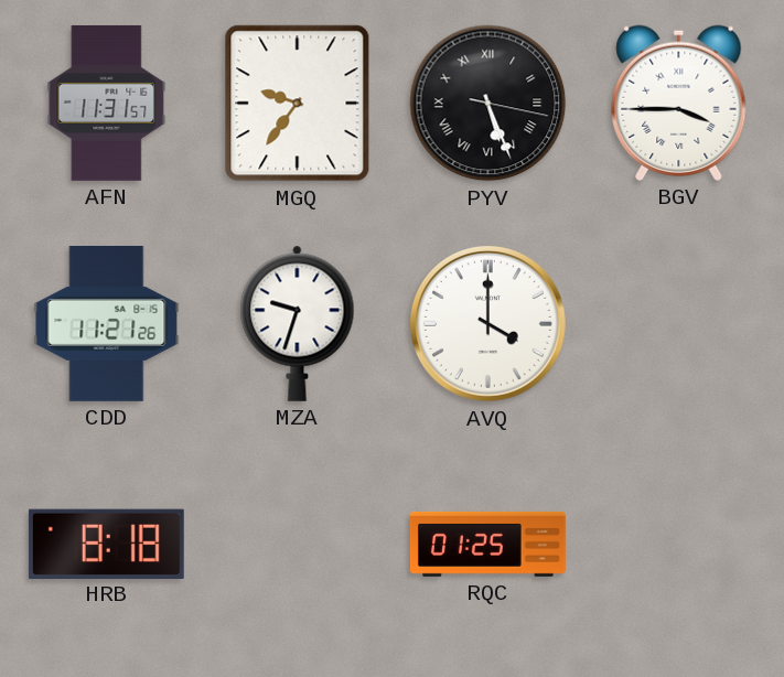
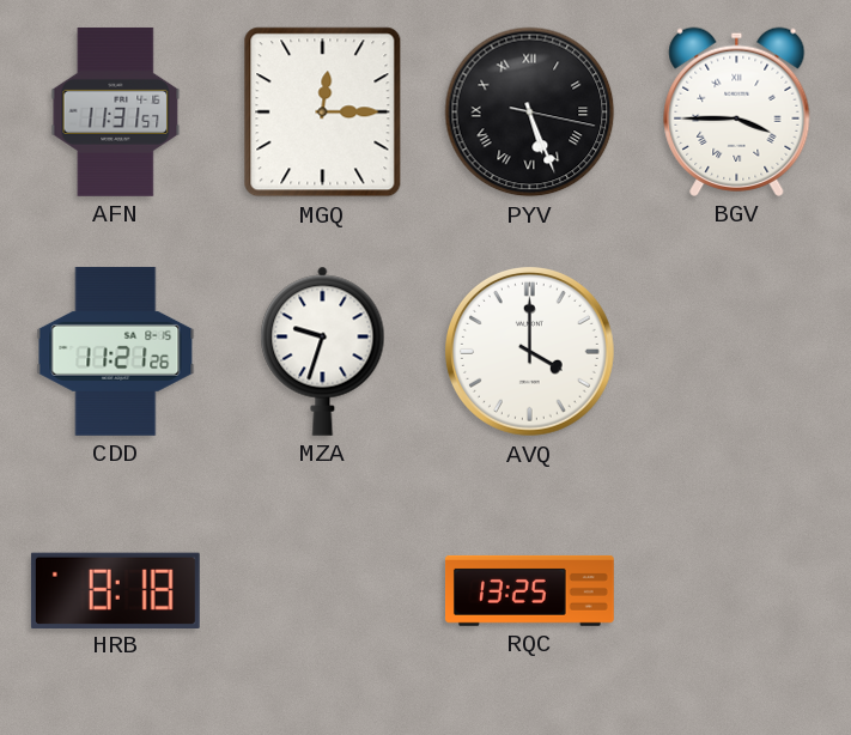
MGQ: 9:36 -> 12:15 (323, 113)
RQC: 01:25 -> 13:25 (529, 590)
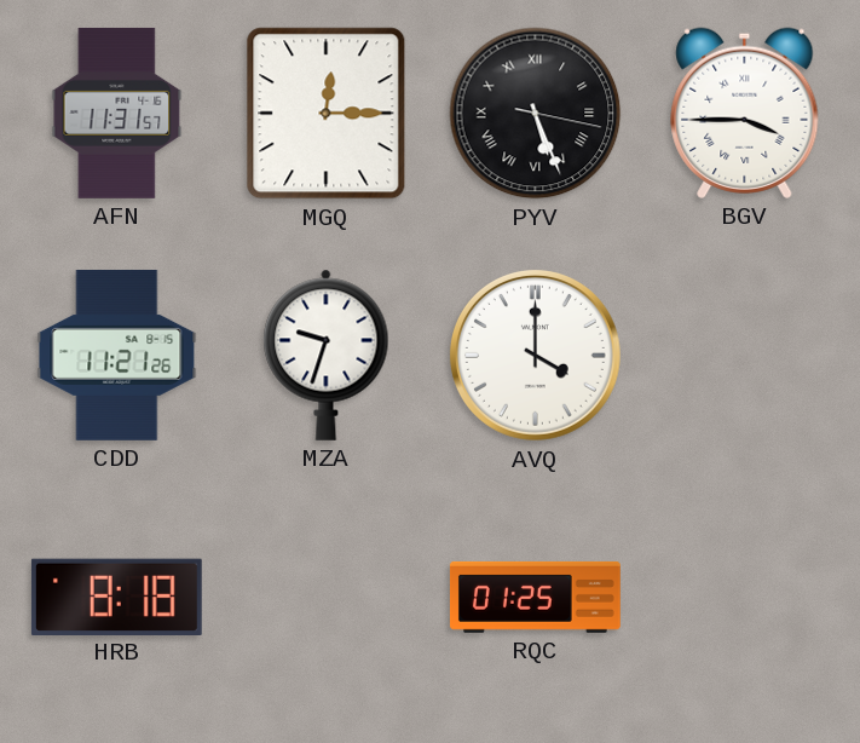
RQC: 13:25 -> 01:25 (535, 597)
